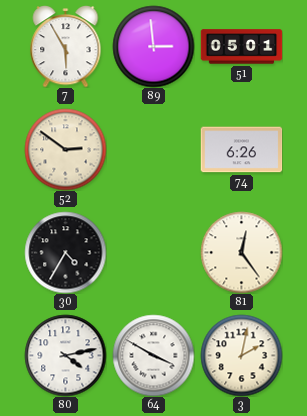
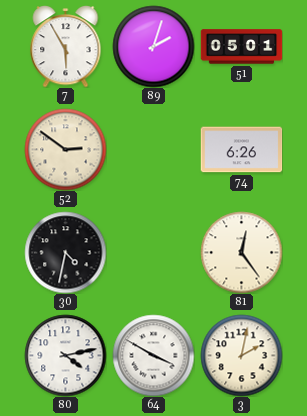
89: 2:59 -> 2:03 (153, 46)
30: 4:35 -> 4:32 (65, 252)
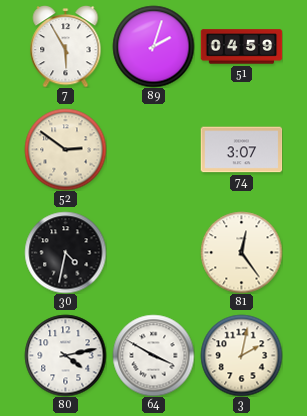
51: 05:01 -> 04:59 (241, 47)
74: 6:26 -> 3:07 (241, 150)
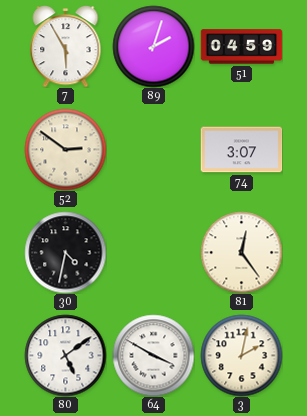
80: 4:13 -> 5:09 (65, 355)
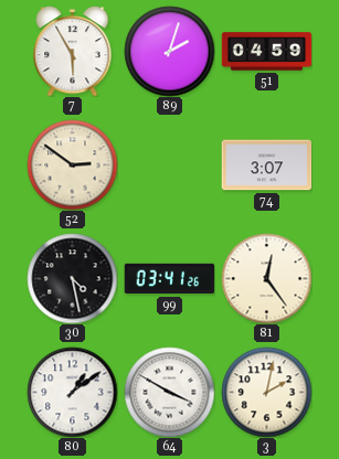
30: 4:32 -> 4:28 (72, 278)
99: none -> 03:41 (169, 279)
80: 5:09 -> 1:09 (72, 392)
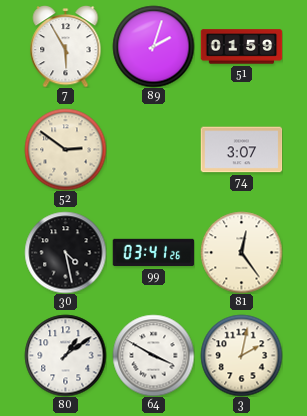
51: 04:59 -> 01:59 (241, 47)
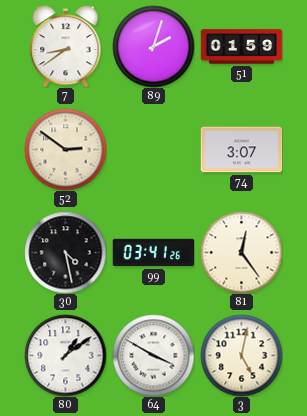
7: 5:55 -> 8:39 (66, 47)
3: 2:02 -> 5:02 (241, 355)
